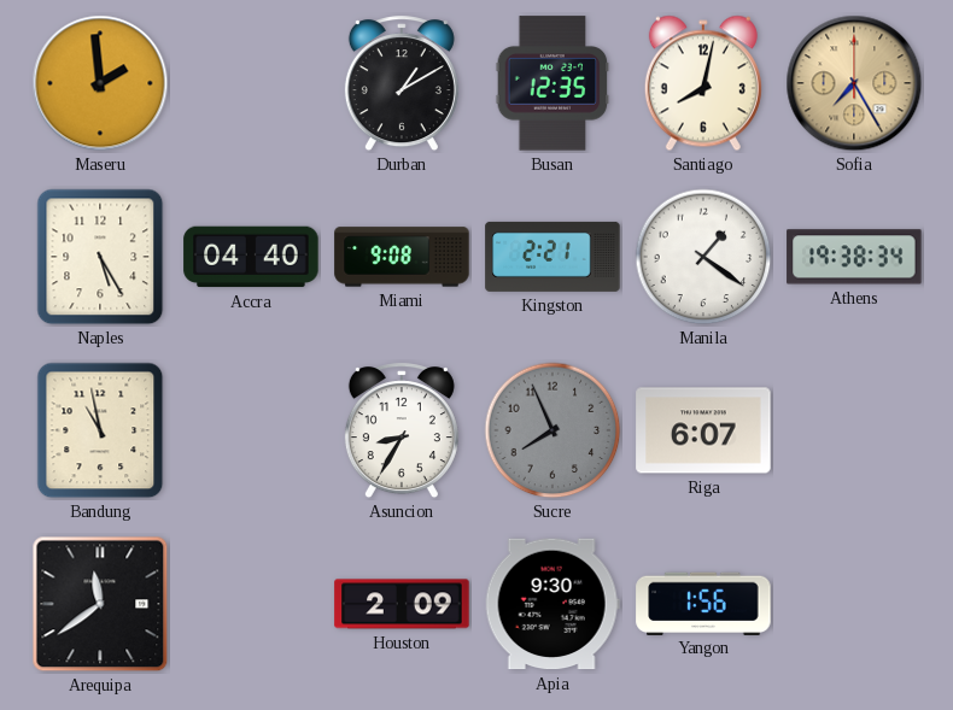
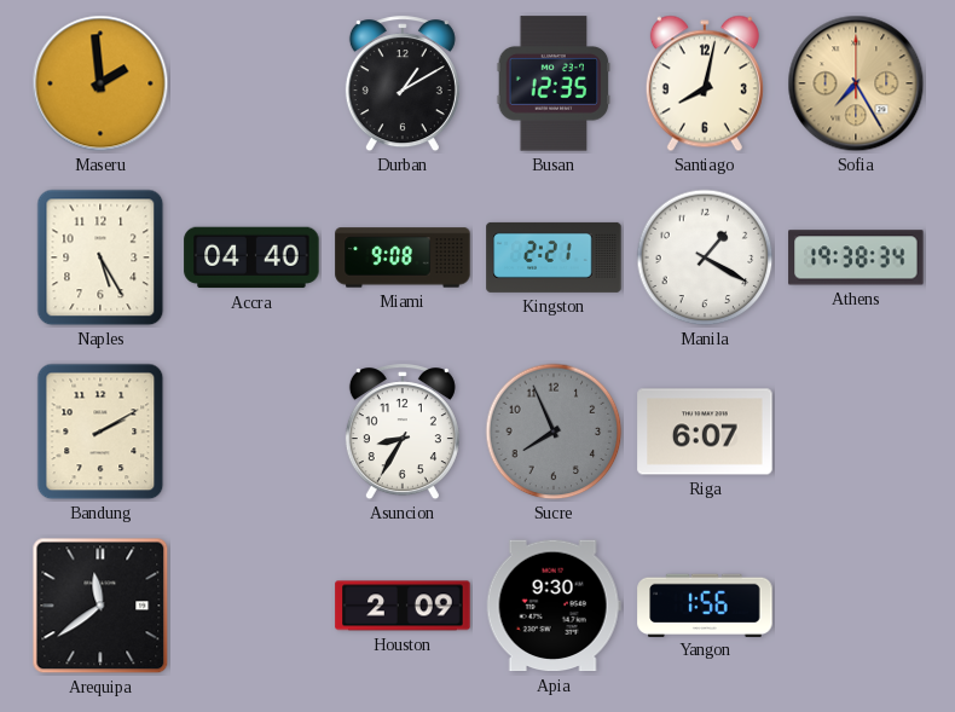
Manila: 1:21 -> 1:20 (705, 257)
Bandung: 10:58 -> 2:10 (100, 432)
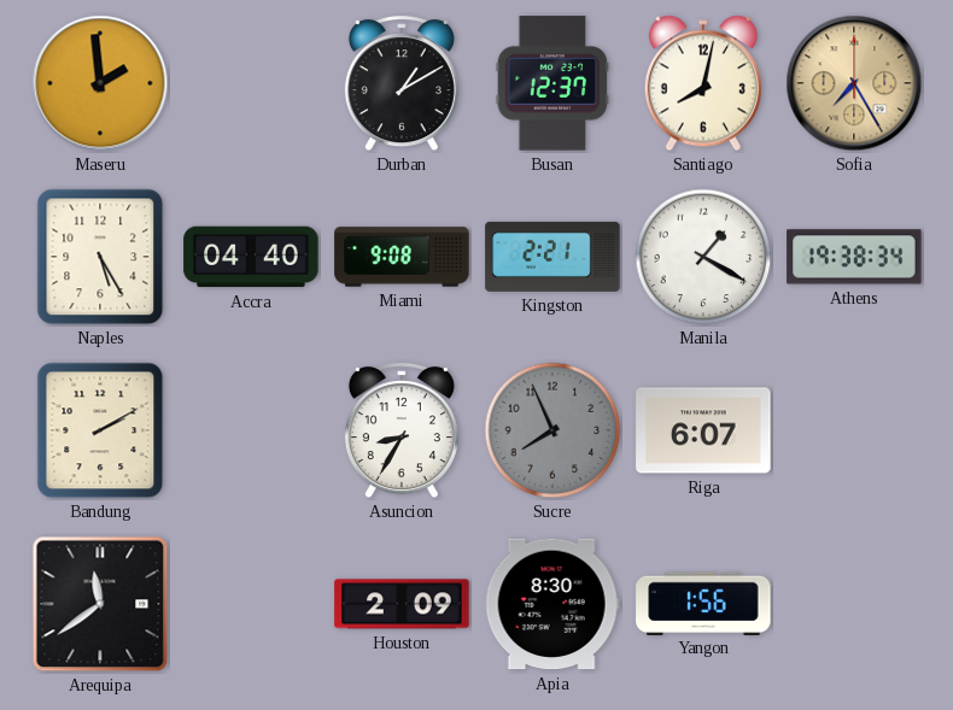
Busan: 12:35 -> 12:37 (552, 83)
Apia: 9:30 -> 8:30 (552, 604)
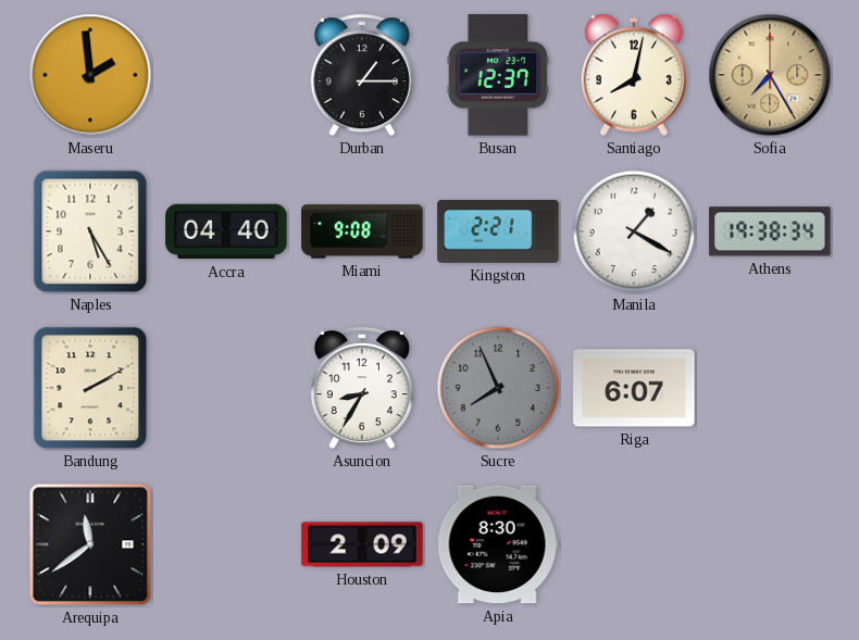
Durban: 1:10 -> 1:15 (362, 76)
Yangon: 1:56 -> none (703, 603)
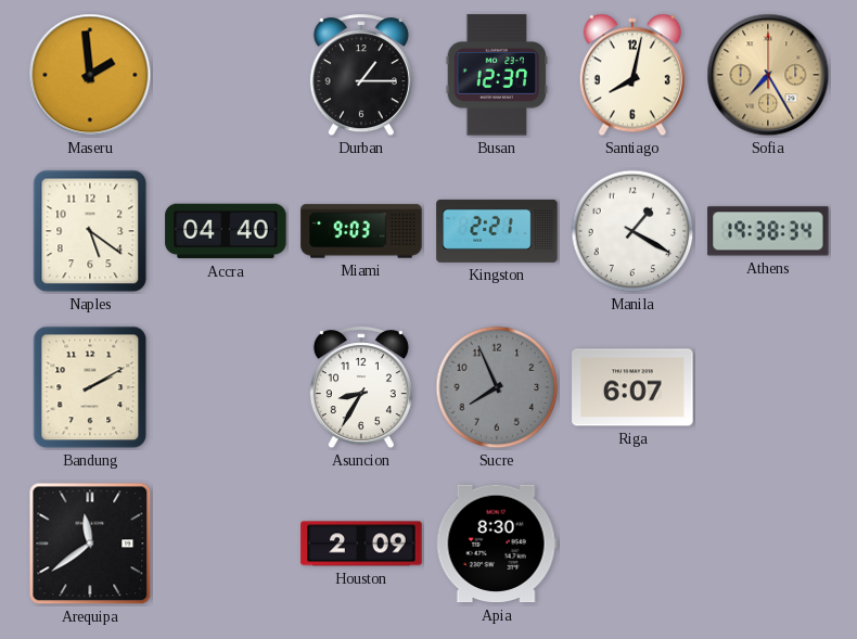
Naples: 5:25 -> 5:21 (90, 231)
Miami: 9:08 -> 9:03 (361, 231)
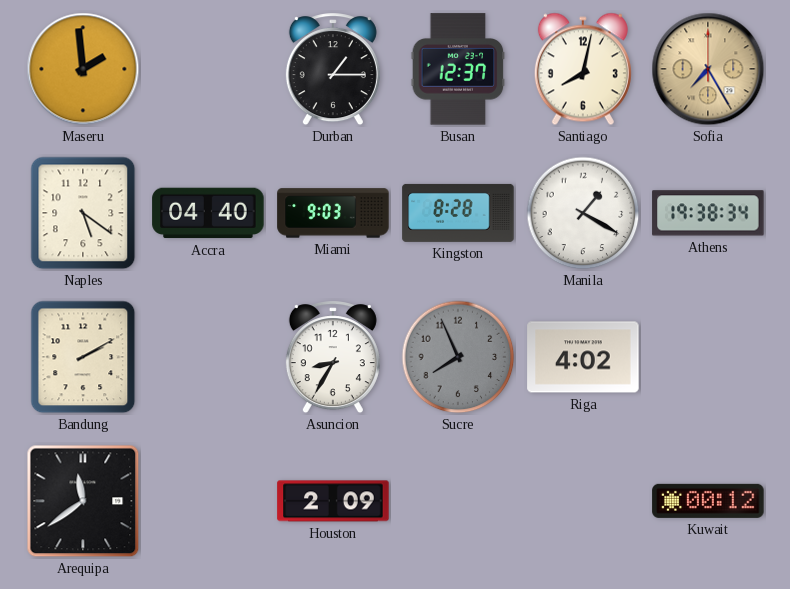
Kingston: 2:21 -> 8:28 (458, 213)
Riga: 6:07 -> 4:02 (583, 357)
Apia: 8:30 -> none (497, 544)
Kuwait: none -> 00:12 (708, 501)
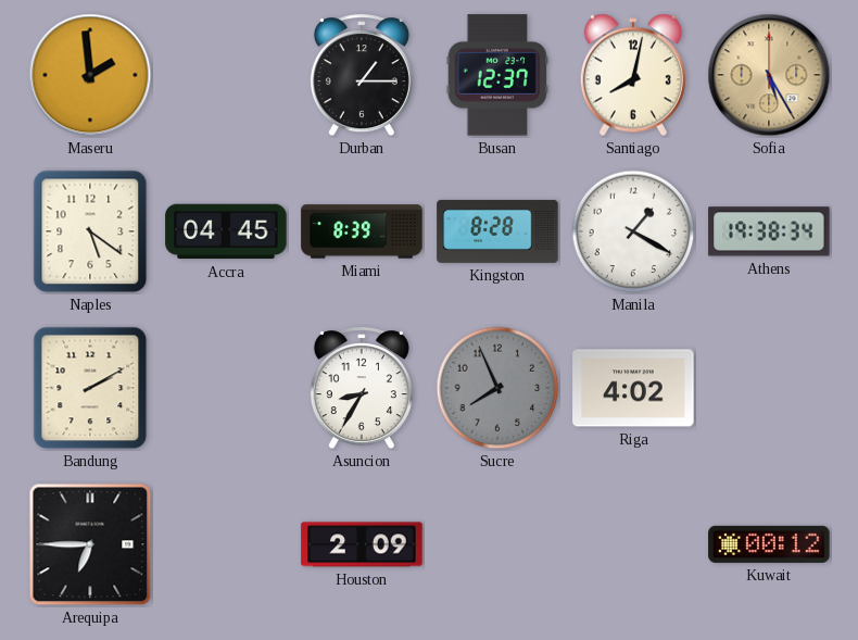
Sofia: 7:25 -> 5:25 (769, 75)
Accra: 04:40 -> 04:45 (226, 231)
Miami: 9:03 -> 8:39 (362, 231)
Arequipa: 11:39 -> 6:45 (90, 544)
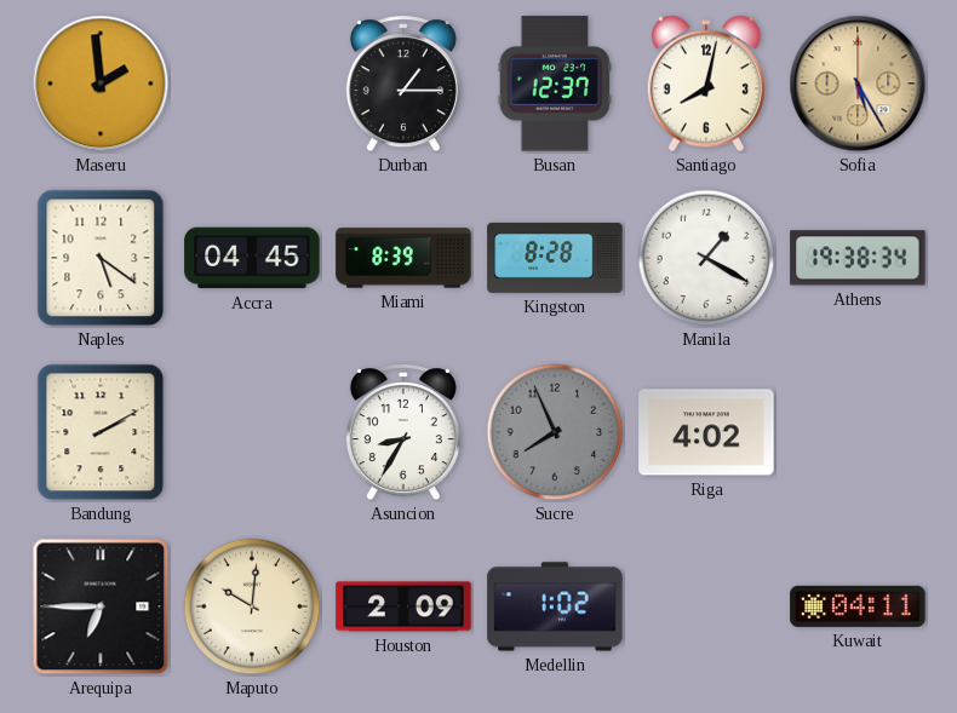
Maputo: none -> 10:01 (252, 606)
Medellin: none -> 1:02 (555, 606)
Kuwait: 00:12 -> 04:11 (858, 606)
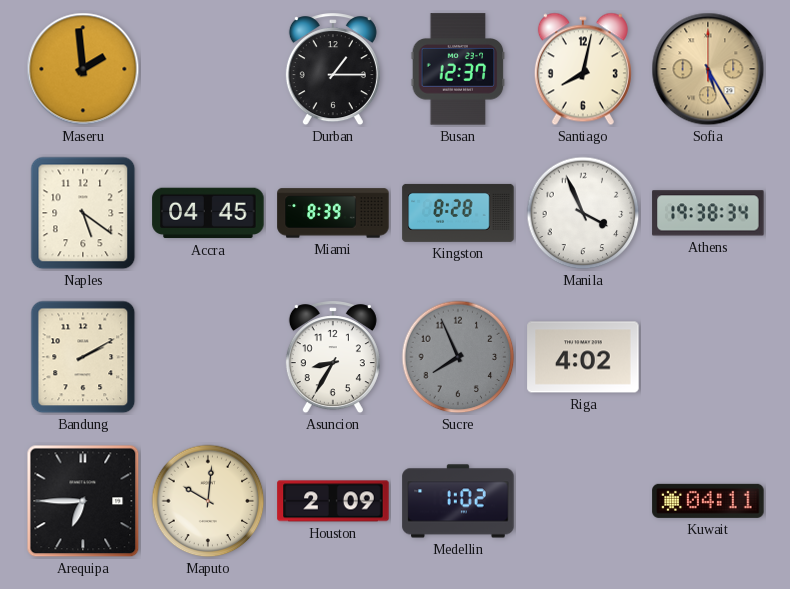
Manila: 1:20 -> 3:56 (583, 213)
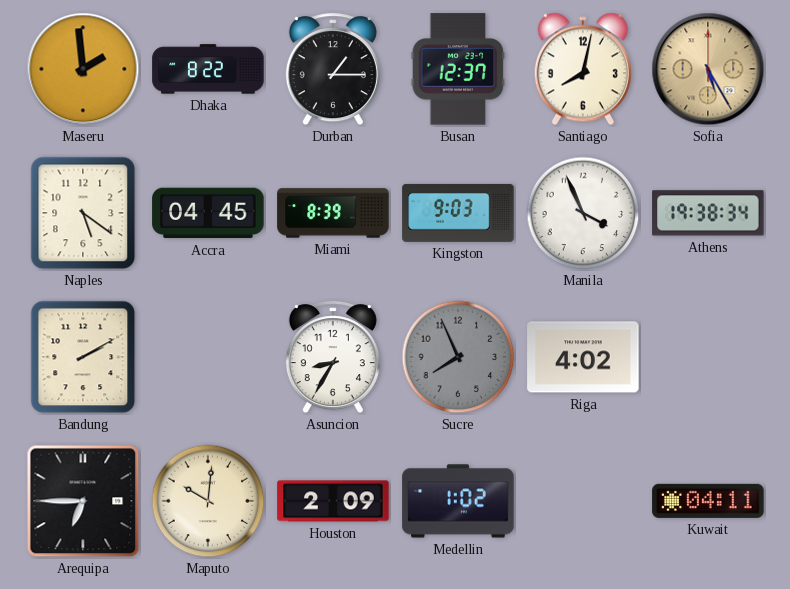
Dhaka: none -> 8:22 (208, 69)
Kingston: 8:28 -> 9:03 (458, 213)
